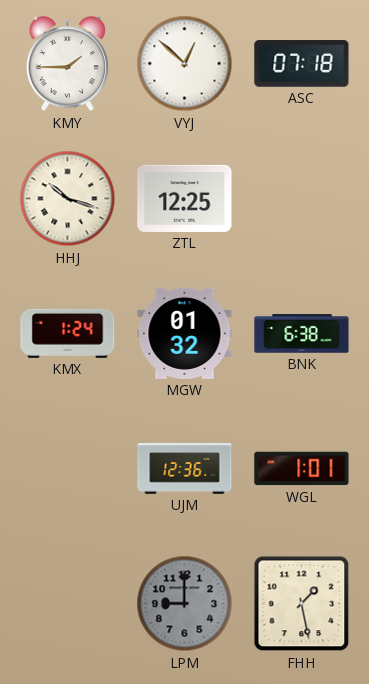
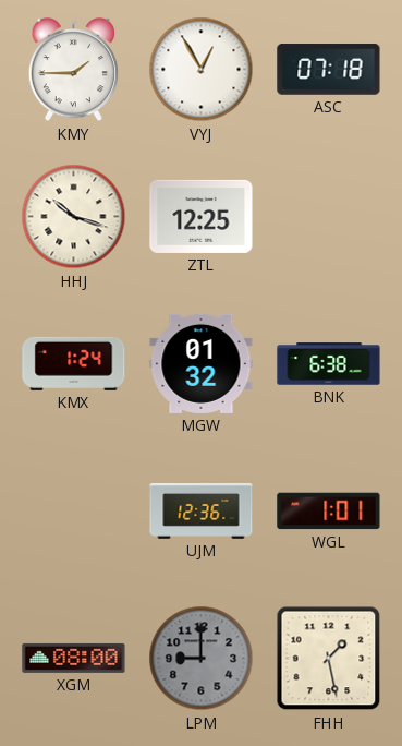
VYJ: 12:52 -> 12:55 (202, 70)
XGM: none -> 08:00 (74, 658)
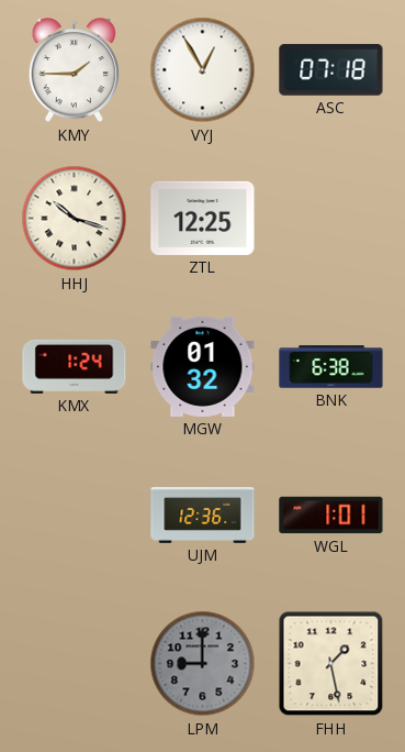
XGM: 08:00 -> none (74, 658)
